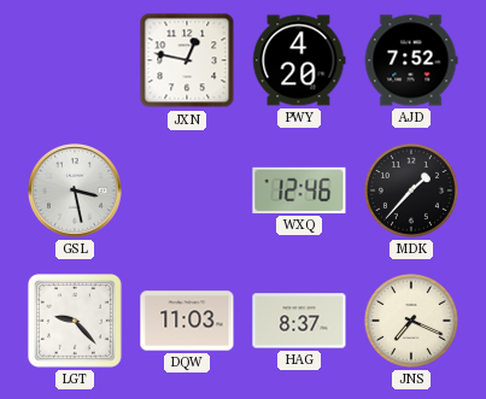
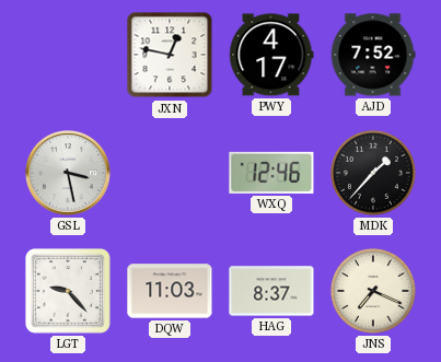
PWY: 4:20 -> 4:17 (271, 55)
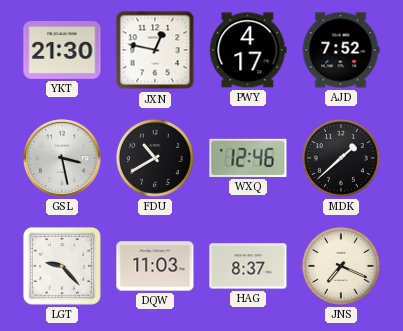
YKT: none -> 21:30 (62, 51)
FDU: none -> 10:40 (155, 158)
MDK: 1:37 -> 1:38 (341, 158)
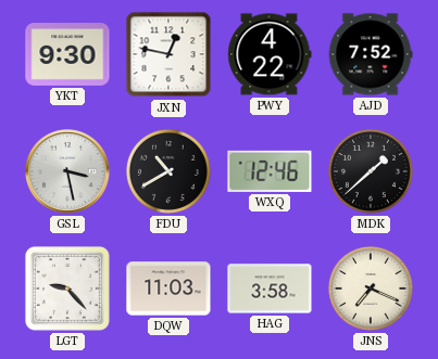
YKT: 21:30 -> 9:30 (67, 55)
PWY: 4:17 -> 4:22 (270, 54)
HAG: 8:37 -> 3:58 (270, 289)
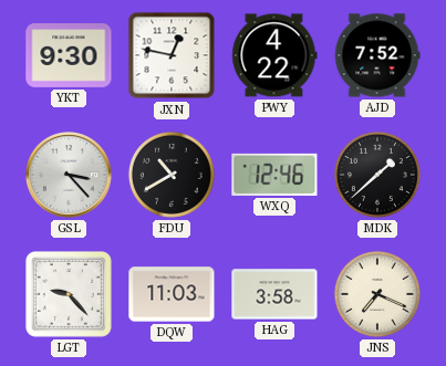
GSL: 3:28 -> 3:23 (69, 175)
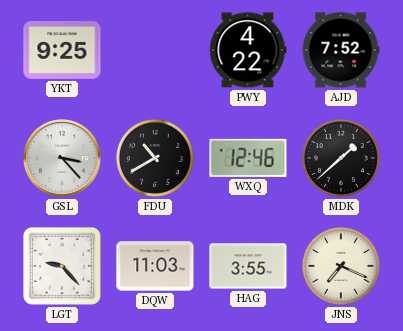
YKT: 9:30 -> 9:25 (62, 51)
JXN: 12:47 -> none (172, 55)
HAG: 3:58 -> 3:55 (248, 266)
